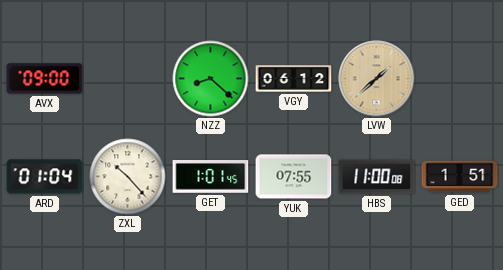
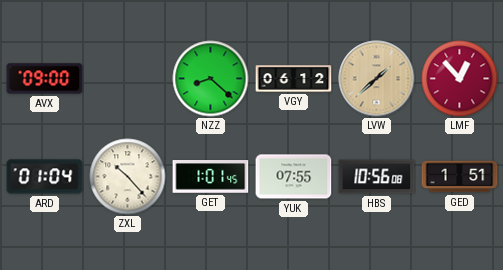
LMF: none -> 12:53 (460, 79)
HBS: 11:00 -> 10:56 (377, 177)
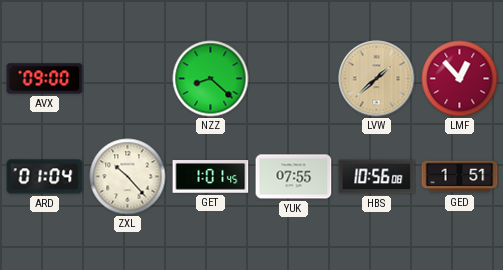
VGY: 06:12 -> none (294, 79)
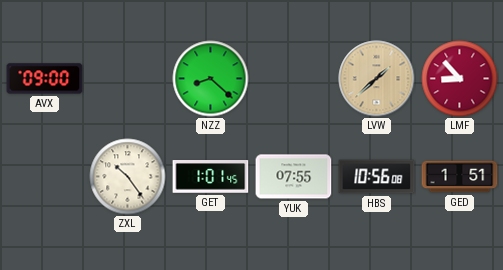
LMF: 12:53 -> 8:53 (460, 79)
ARD: 01:04 -> none (45, 177)
ZXL: 10:23 -> 10:24 (128, 177)
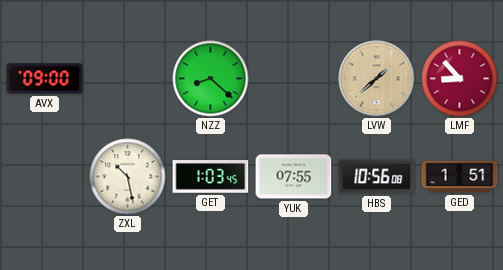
ZXL: 10:24 -> 10:28 (128, 177)
GET: 1:01 -> 1:03 (211, 177)
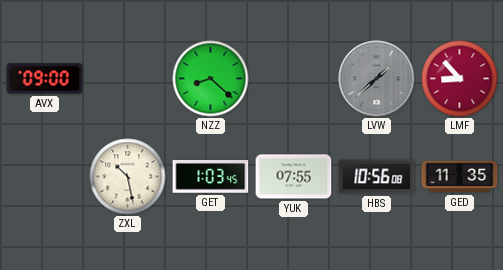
LVW dial: champagne -> grey (377, 79)
GED: 1:51 -> 11:35 (460, 177)
